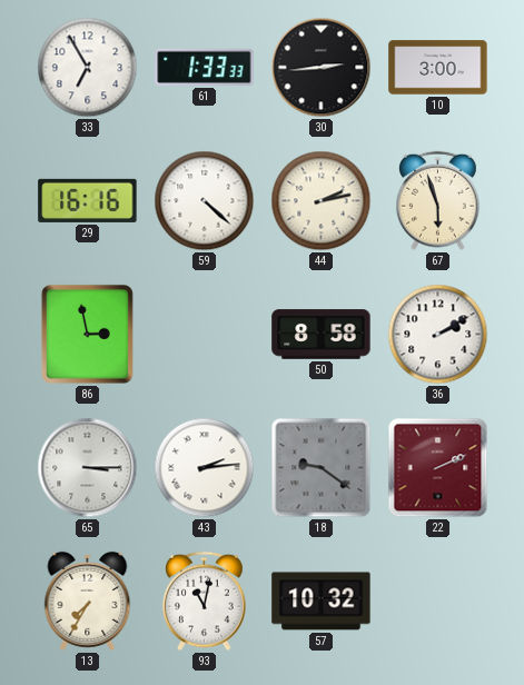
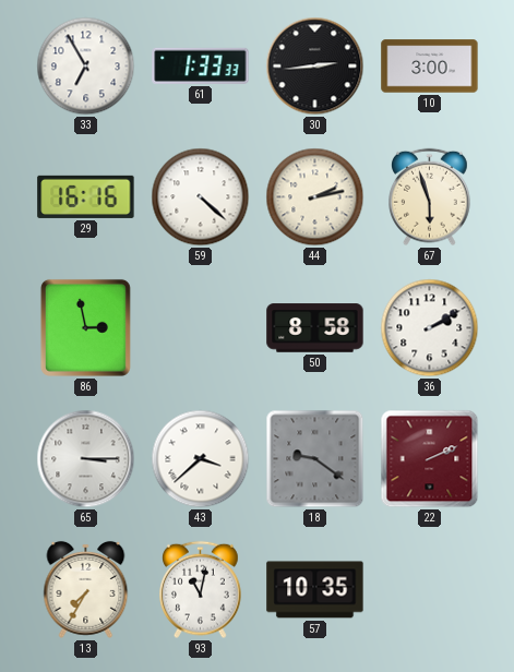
43: 2:14 -> 3:38 (201, 459)
57: 10:32 -> 10:35 (315, 590)
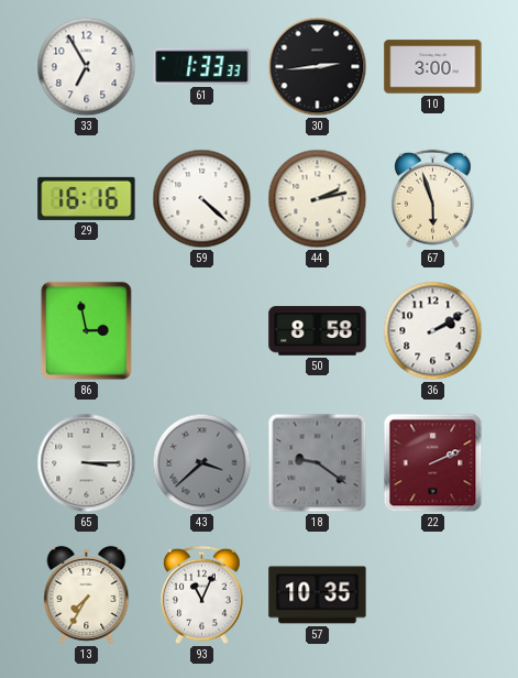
43 dial: white -> grey (202, 463)
93: 11:02 -> 11:04 (202, 595)
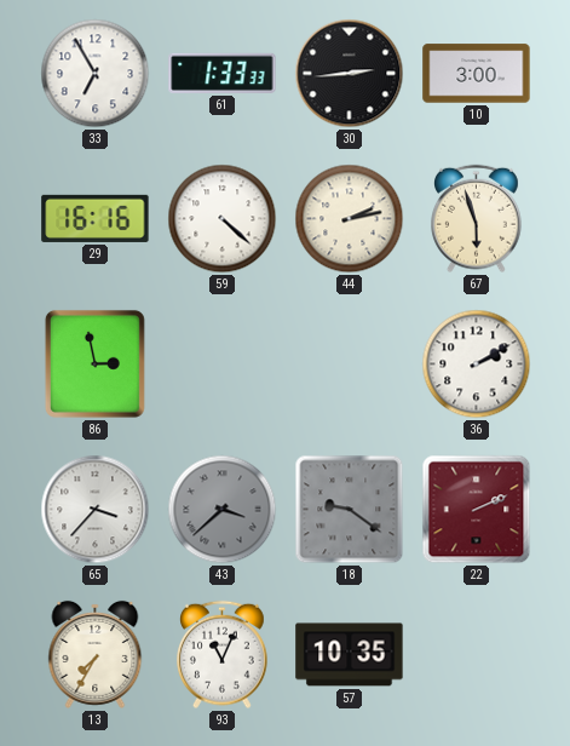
50: 8:58 -> none (318, 331)
65: 3:15 -> 3:37 (96, 510)
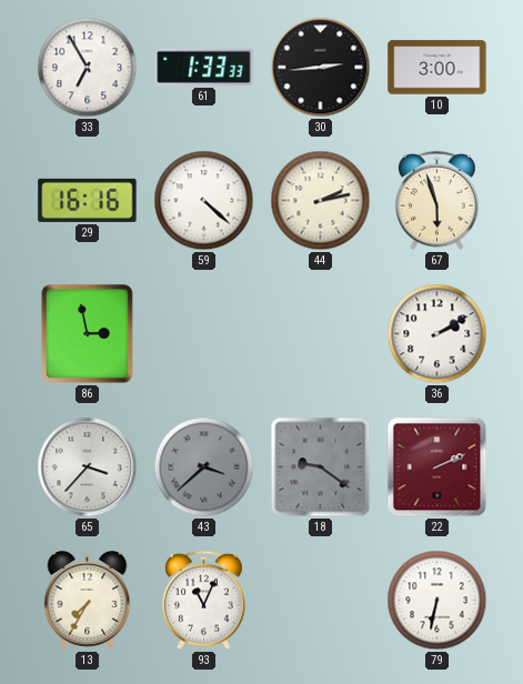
57: 10:35 -> none (350, 655)
79: none -> 6:32 (437, 601)
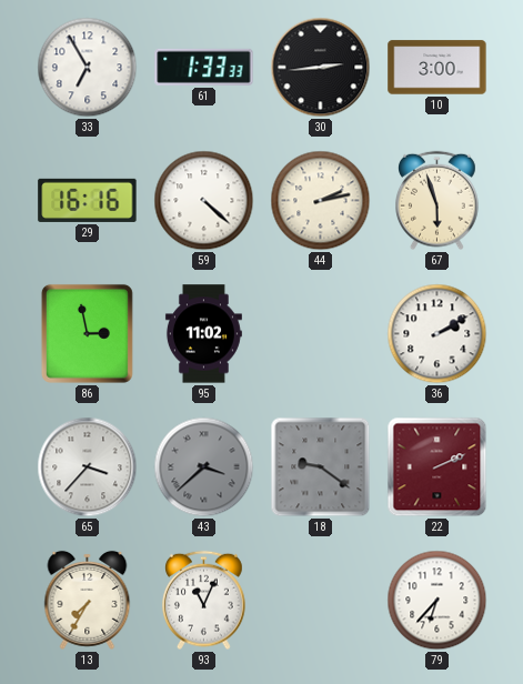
95: none -> 11:02 (203, 334)
79: 6:32 -> 6:37 (437, 601)
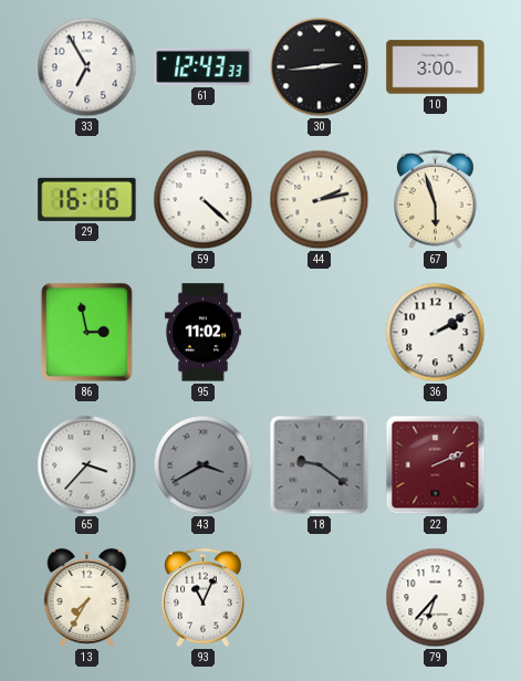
61: 1:33 -> 12:43 (204, 66)
43: 3:38 -> 3:40 (204, 465)
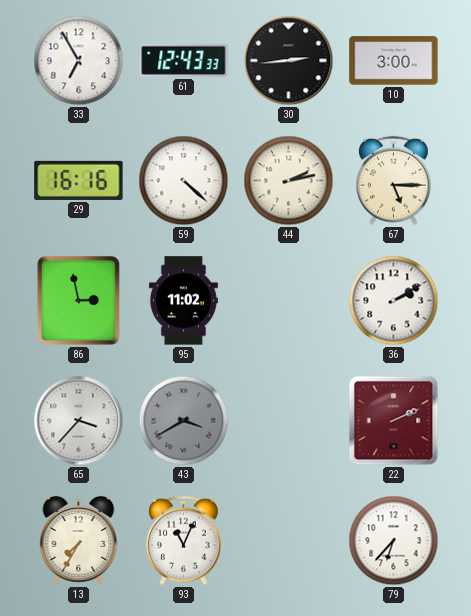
67: 5:57 -> 5:15 (394, 181)
18: 9:21 -> none (320, 465)
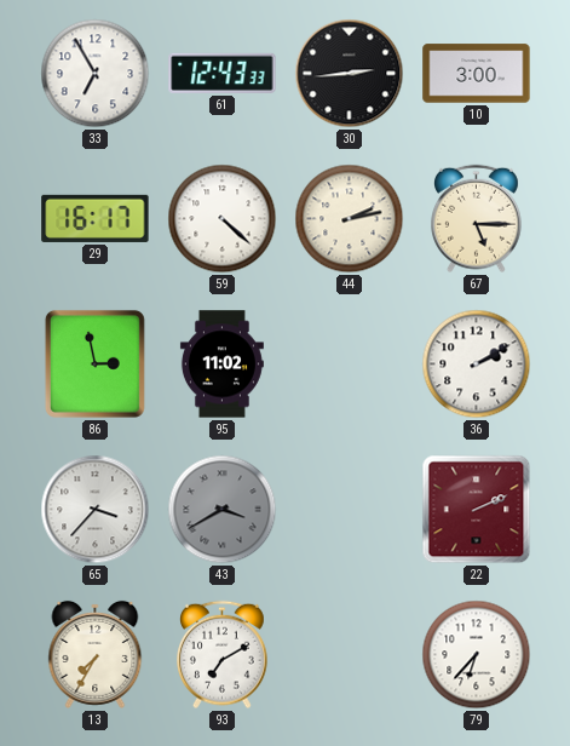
29: 16:16 -> 16:17 (96, 218)
93: 11:04 -> 7:10 (223, 655)
